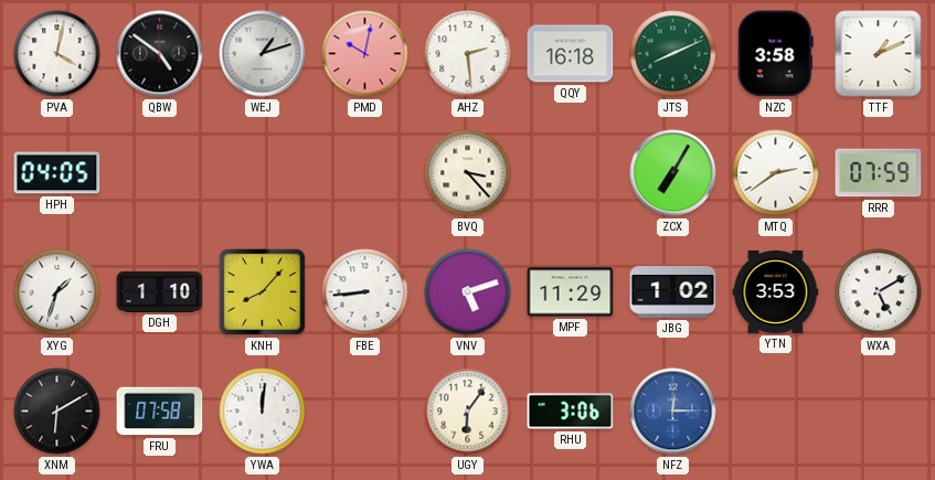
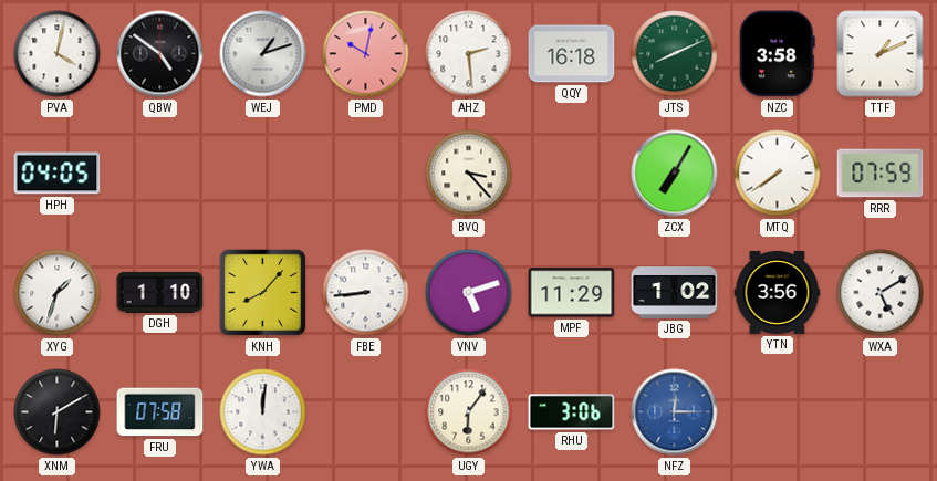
MTQ: 2:39 -> 7:39 (778, 174)
YTN: 3:53 -> 3:56 (778, 292)
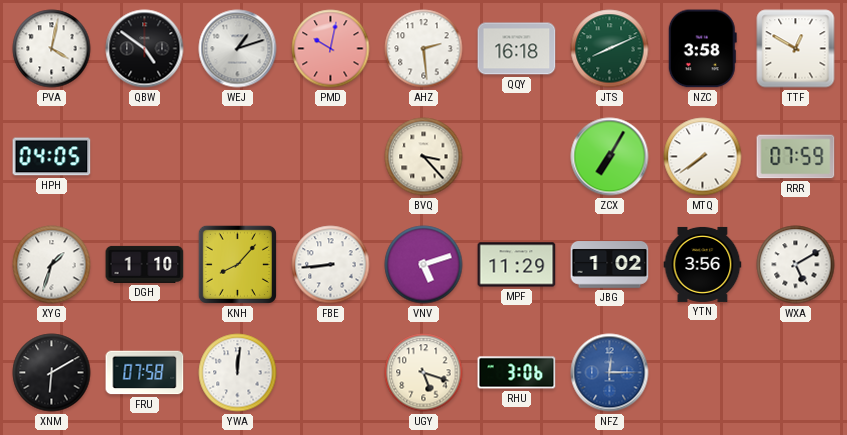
TTF: 1:11 -> 12:50 (796, 49)
UGY: 6:06 -> 5:18 (424, 373)
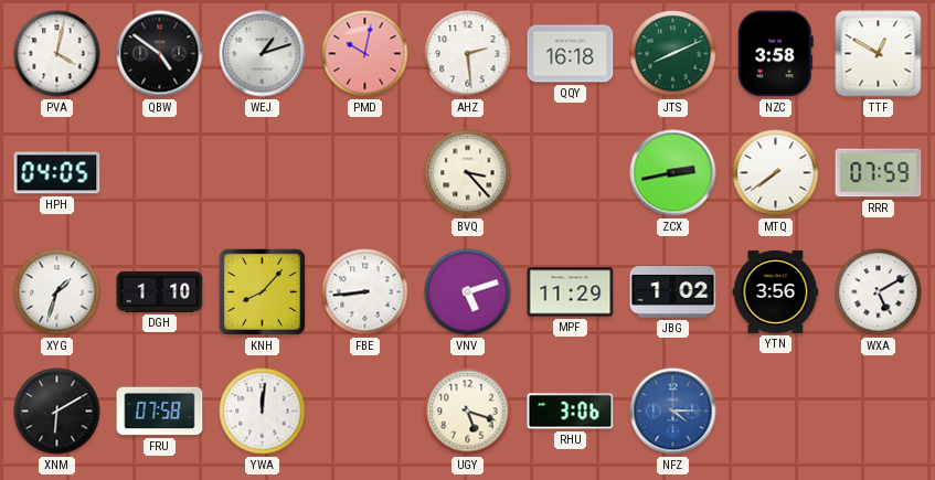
ZCX: 7:05 -> 2:43 (673, 173)
NFZ: 12:15 -> 4:15 (673, 412)
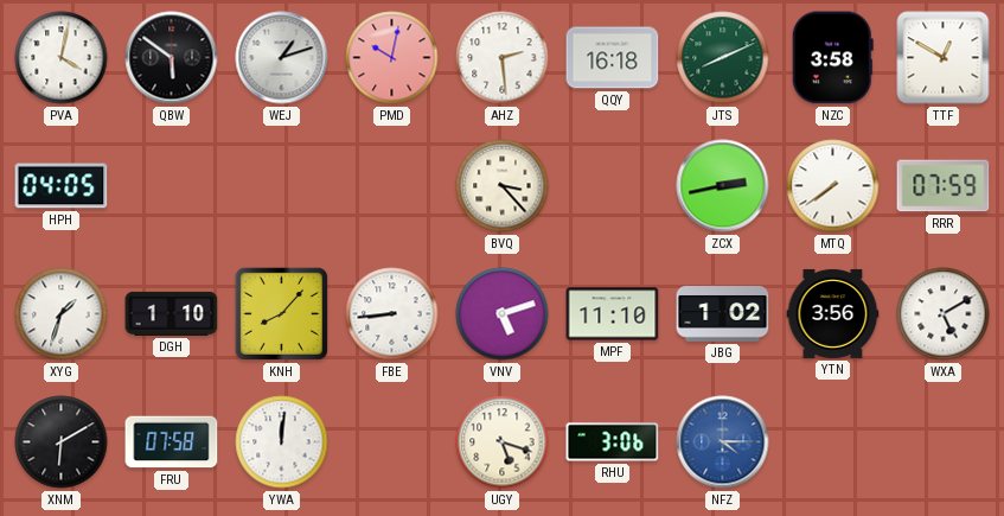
QBW: 4:51 -> 5:51 (172, 58)
MPF: 11:29 -> 11:10 (613, 314)
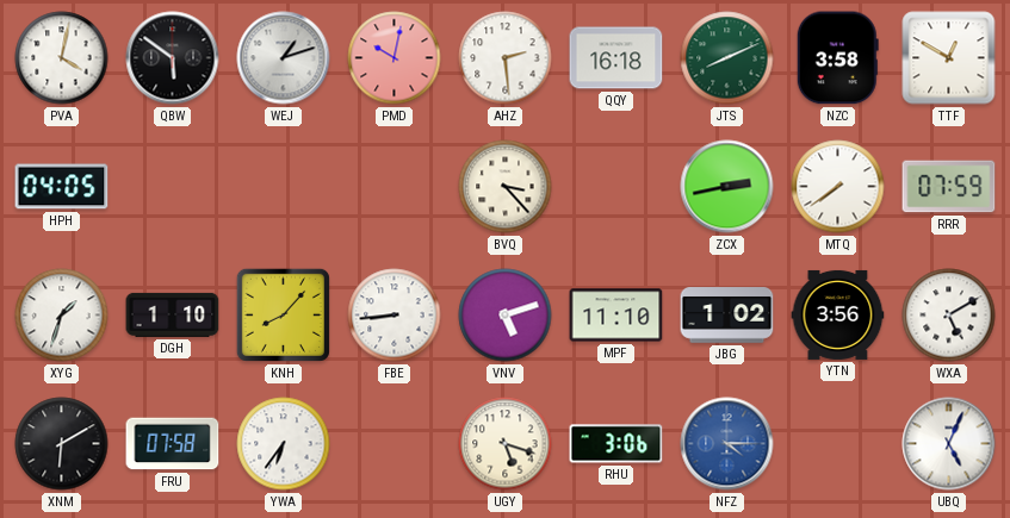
YWA: 12:01 -> 6:36 (284, 444)
UBQ: none -> 5:04 (949, 444)
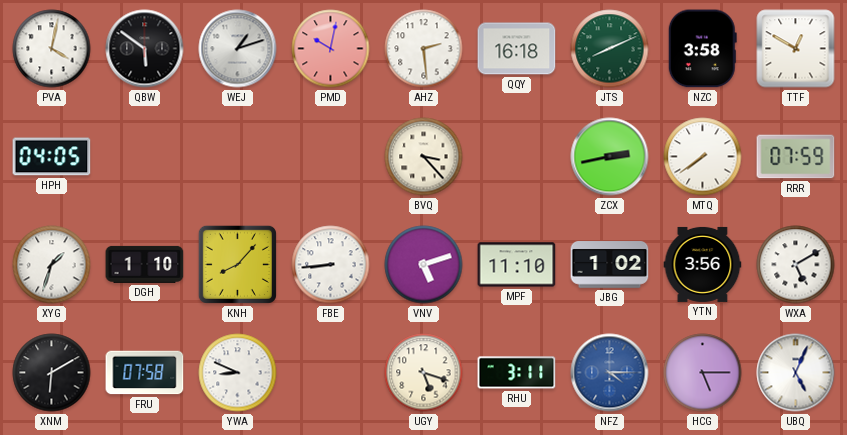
YWA: 6:36 -> 8:49 (238, 373)
RHU: 3:06 -> 3:11 (517, 373)
HCG: none -> 5:15 (703, 373)
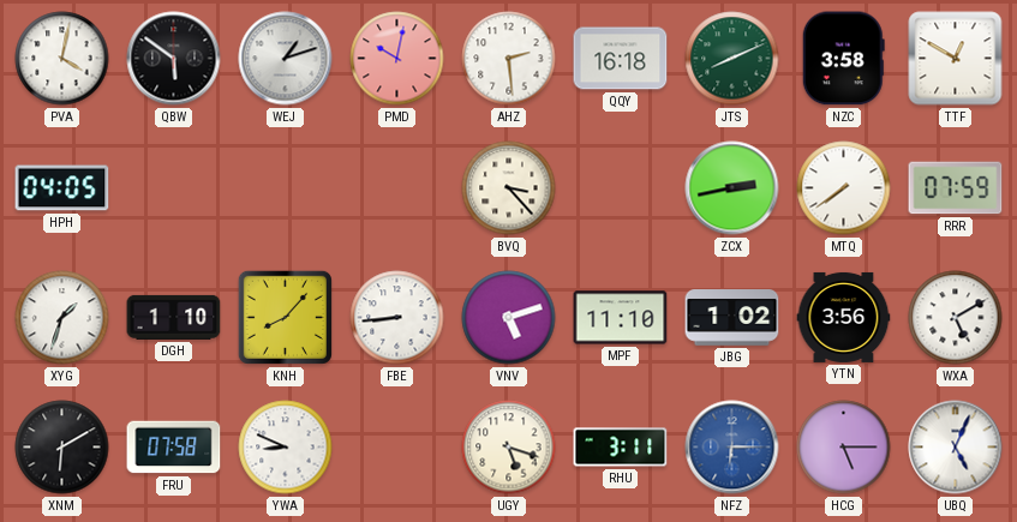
NFZ: 4:15 -> 6:15 (732, 448)
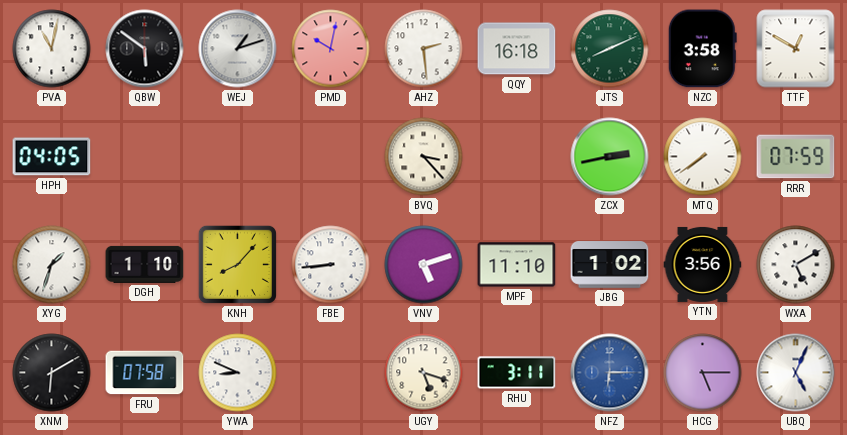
PVA: 4:02 -> 11:02 (52, 49)
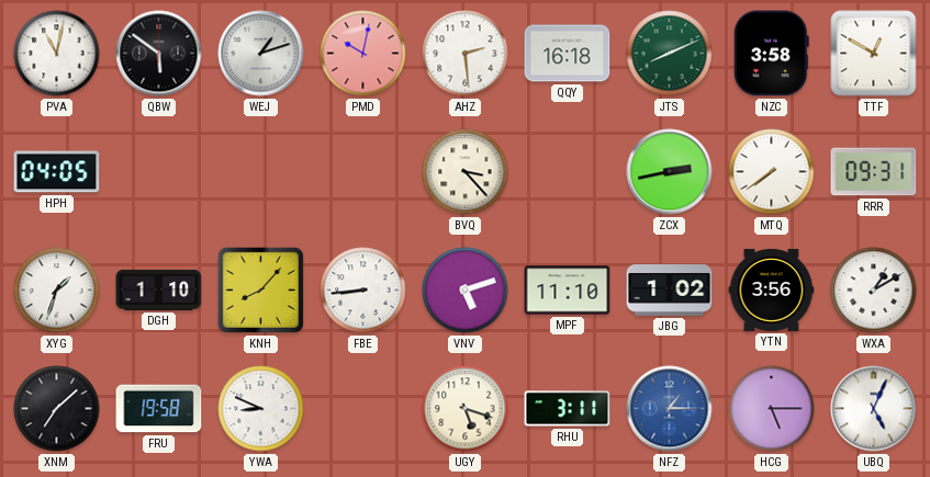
RRR: 07:59 -> 09:31 (874, 172)
WXA: 5:10 -> 1:10 (874, 291)
XNM: 6:10 -> 7:08 (57, 409)
FRU: 07:58 -> 19:58 (159, 409)
NFZ: 6:15 -> 1:15 (670, 409)
